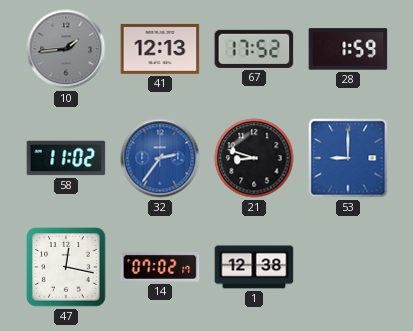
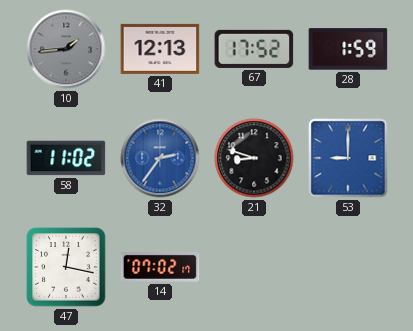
1: 12:38 -> none (254, 267)
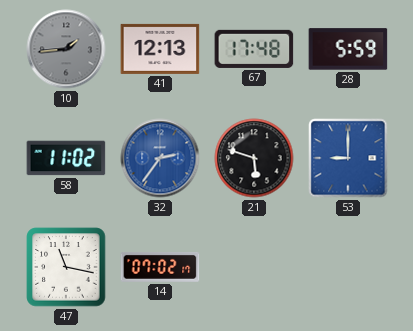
67: 17:52 -> 17:48 (254, 49)
28: 1:59 -> 5:59 (348, 49)
21: 8:48 -> 5:48 (254, 158)
47: 12:17 -> 11:17 (66, 267)
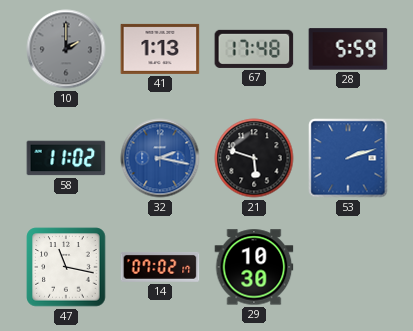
10: 1:44 -> 2:00 (66, 49)
41: 12:13 -> 1:13 (160, 49)
32: 2:36 -> 2:17 (160, 158)
53: 9:00 -> 2:12 (348, 158)
29: none -> 10:30 (254, 267)
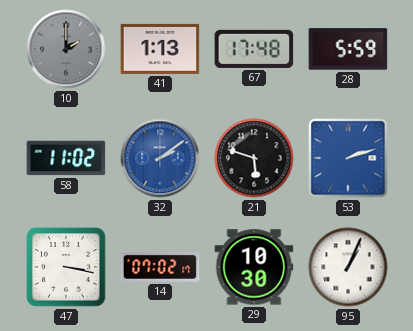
32: 2:17 -> 2:09 (160, 158)
47: 11:17 -> 3:17 (66, 267)
95: none -> 1:04 (348, 267)
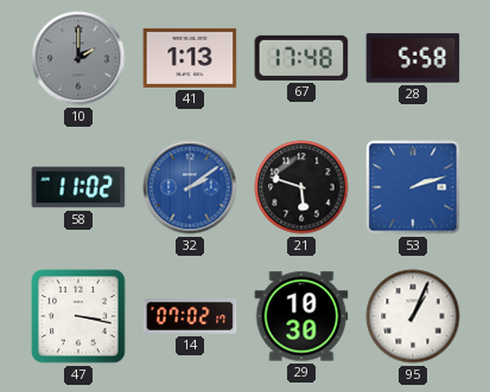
28: 5:59 -> 5:58 (413, 58)
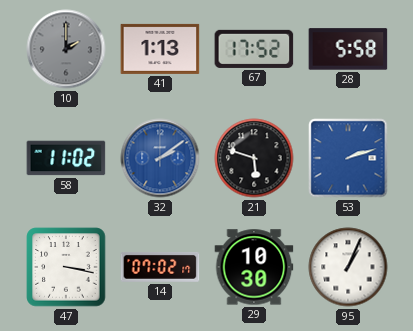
67: 17:48 -> 17:52 (254, 49)
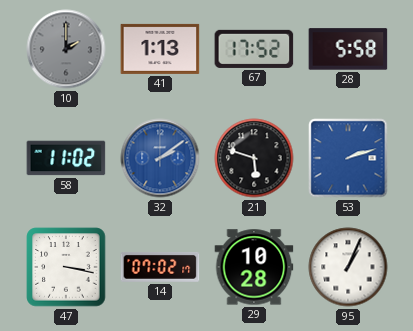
29: 10:30 -> 10:28 (254, 267)
